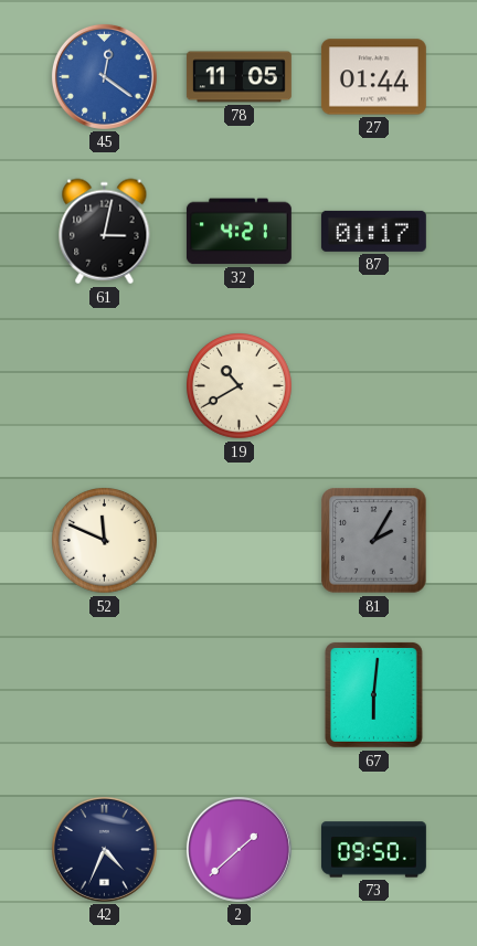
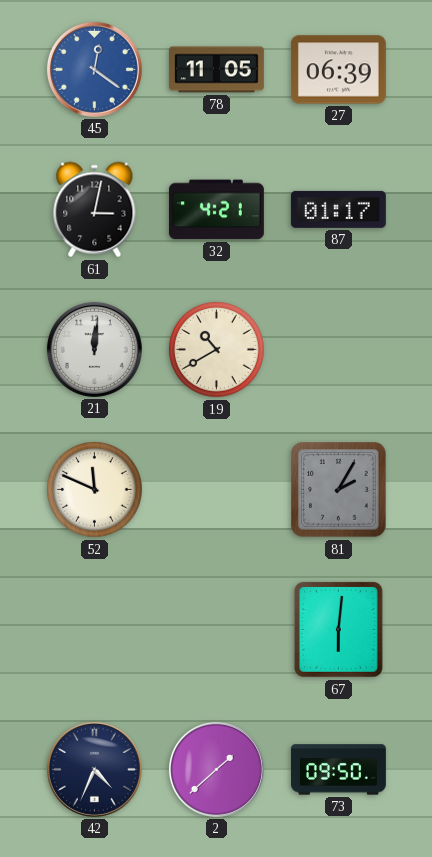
27: 01:44 -> 06:39 (338, 70)
21: none -> 12:01 (94, 349)
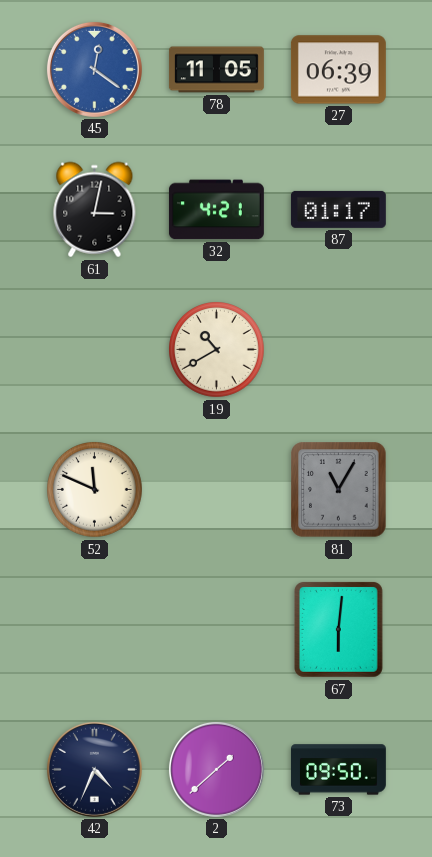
21: 12:01 -> none (94, 349)
81: 2:05 -> 11:05 (339, 490)
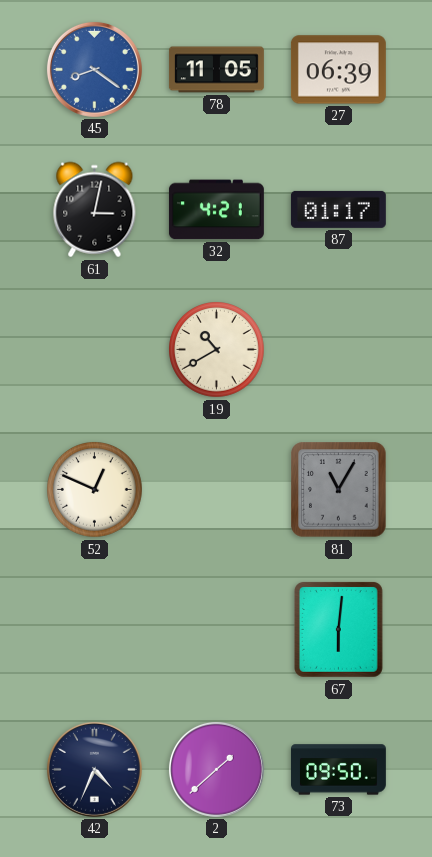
45: 12:21 -> 8:21 (94, 69)
52: 11:49 -> 12:49 (95, 490)
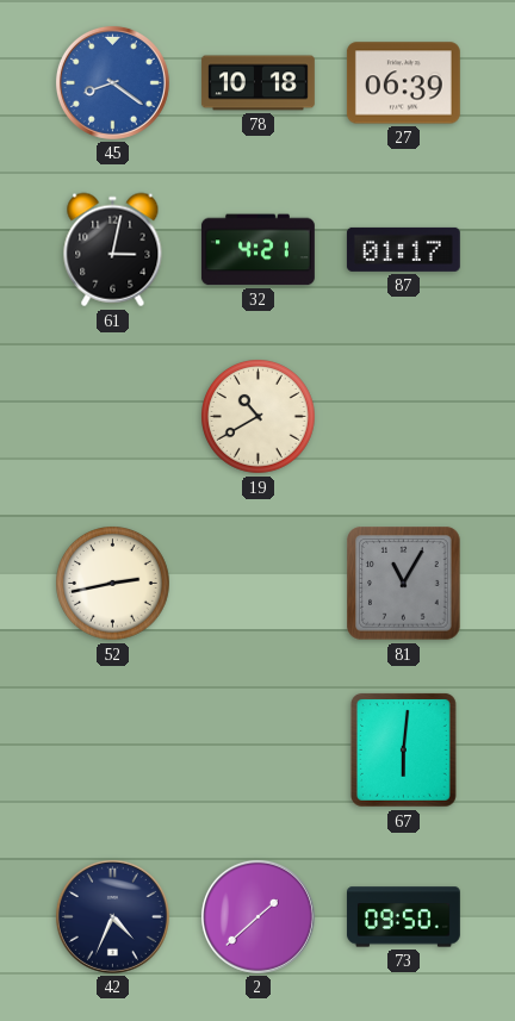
78: 11:05 -> 10:18 (259, 83)
52: 12:49 -> 2:43 (113, 584)
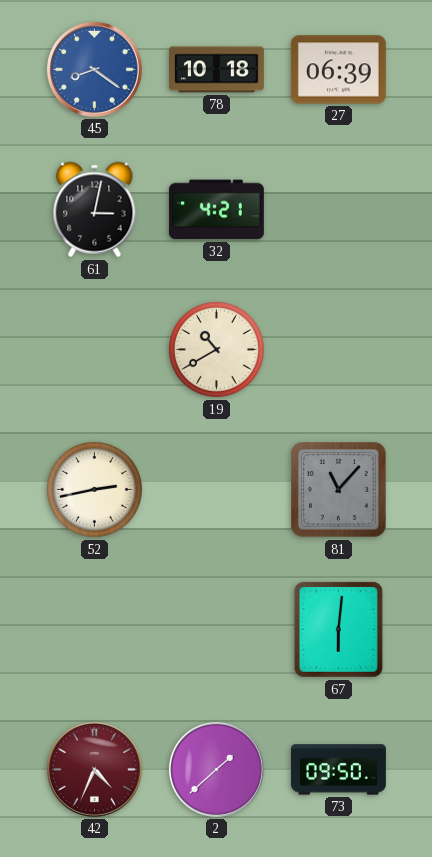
87: 01:17 -> none (403, 249)
81: 11:05 -> 11:07 (339, 490)
42 dial: navy -> burgundy (94, 769)
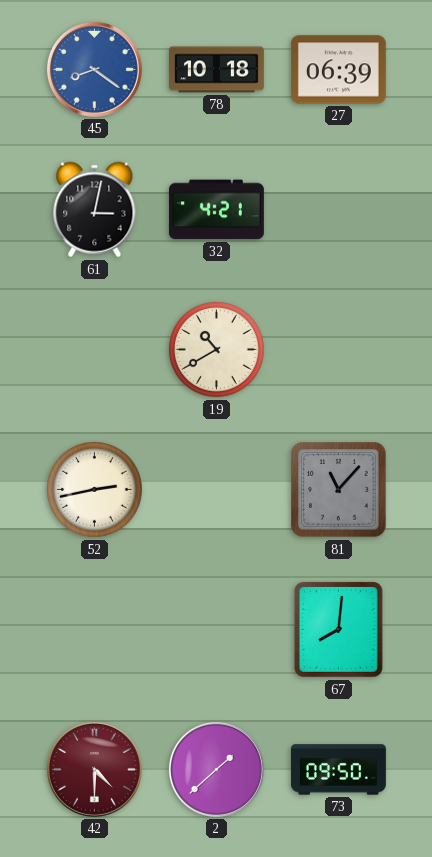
67: 6:01 -> 8:01 (338, 630)
42: 4:34 -> 4:30 (94, 769)
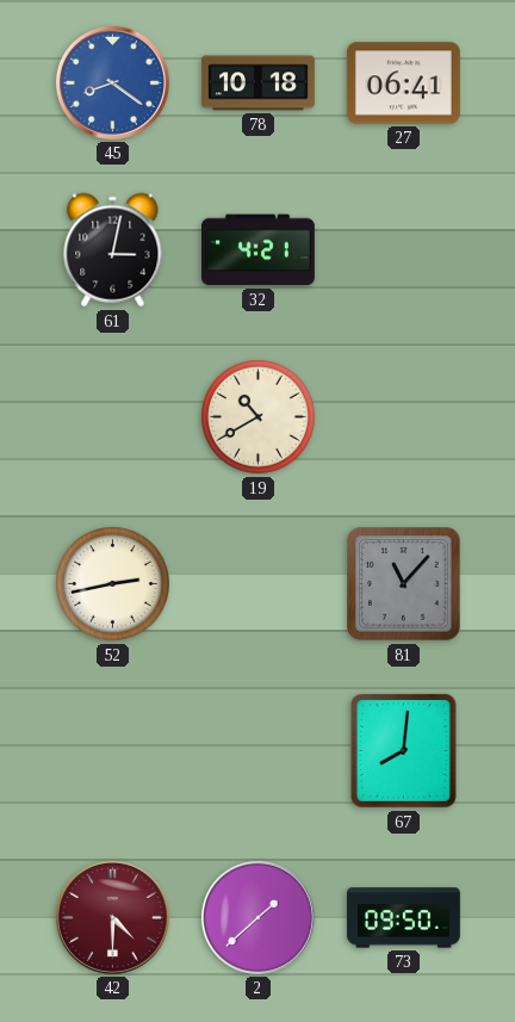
27: 06:39 -> 06:41 (403, 83)
